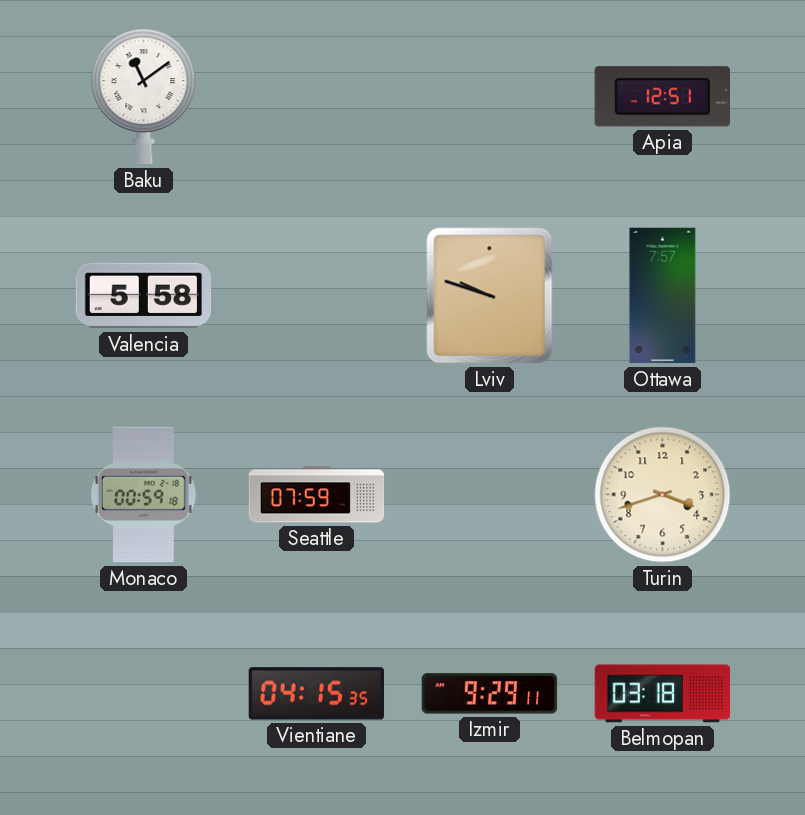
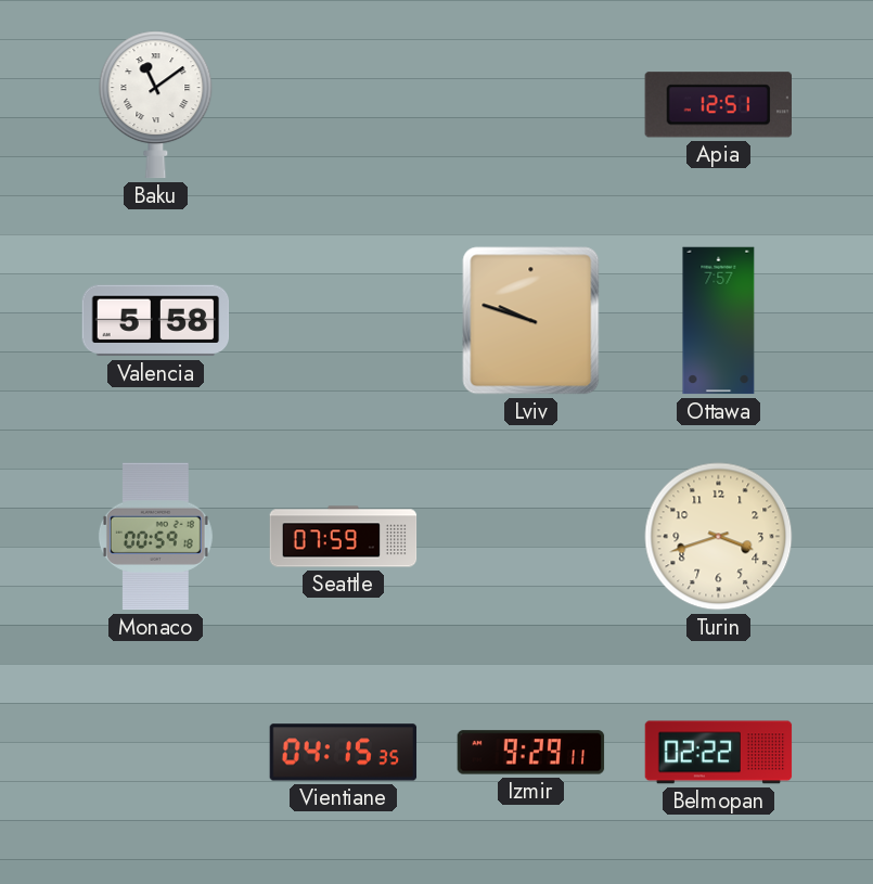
Belmopan: 03:18 -> 02:22 (719, 753)
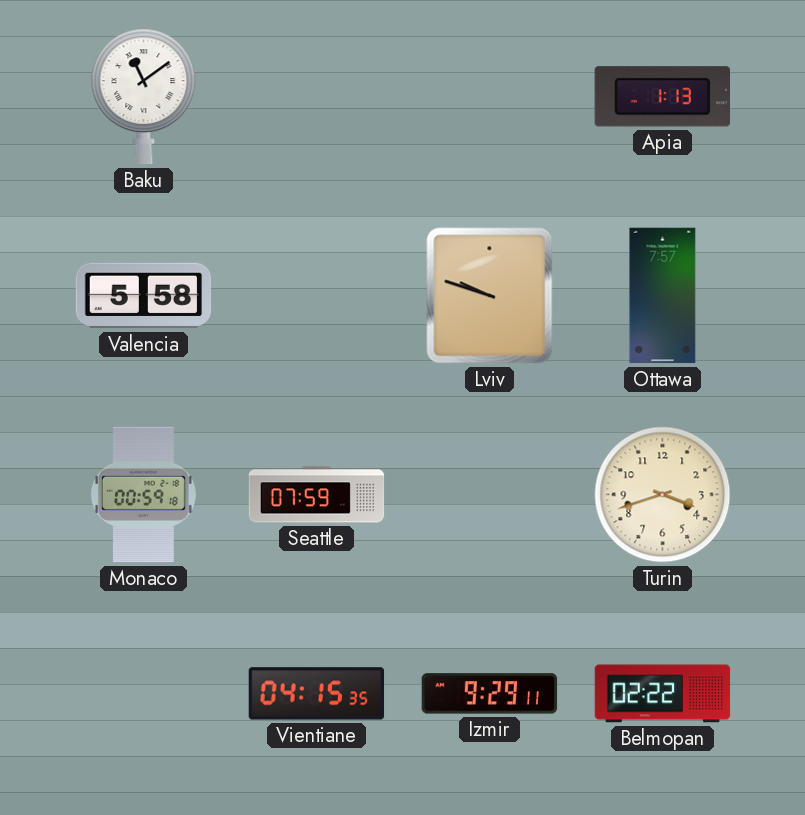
Apia: 12:51 -> 1:13 (662, 97)
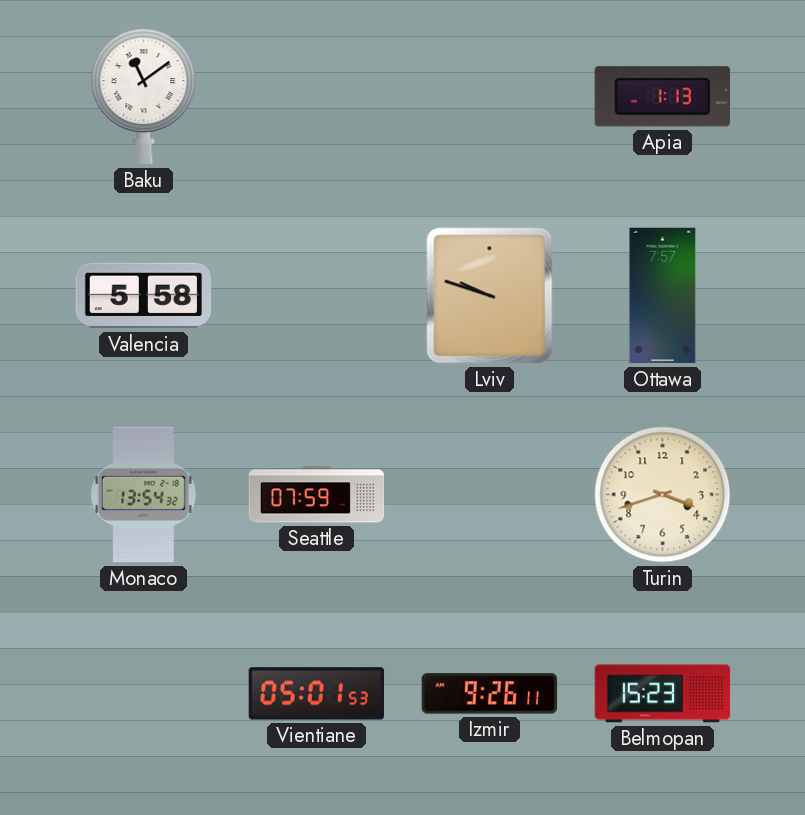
Monaco: 00:59 -> 13:54 (143, 495)
Vientiane: 04:15 -> 05:01 (317, 694)
Izmir: 9:29 -> 9:26 (490, 694)
Belmopan: 02:22 -> 15:23 (663, 694)
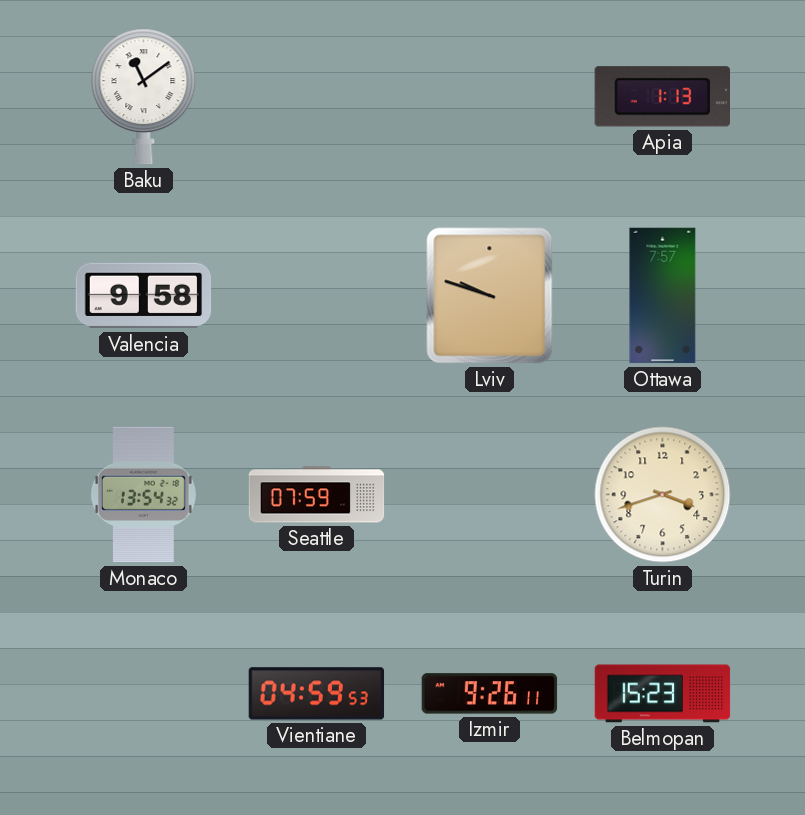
Valencia: 5:58 -> 9:58 (144, 296)
Vientiane: 05:01 -> 04:59 (317, 694)
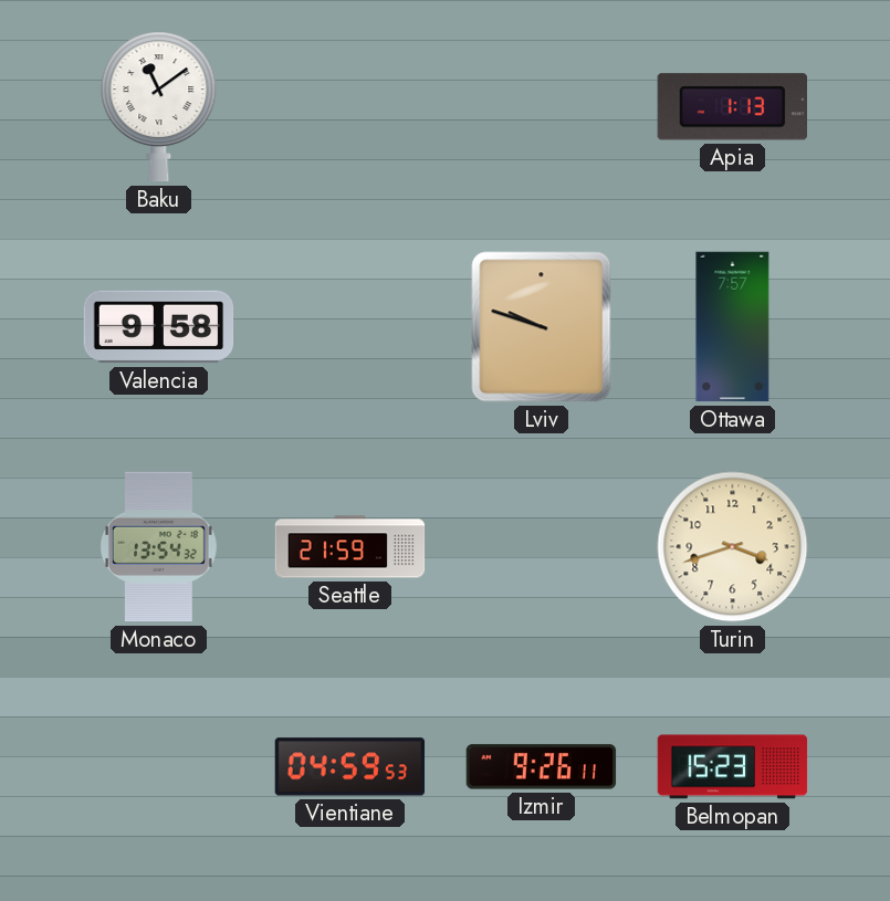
Seattle: 07:59 -> 21:59 (350, 547)
